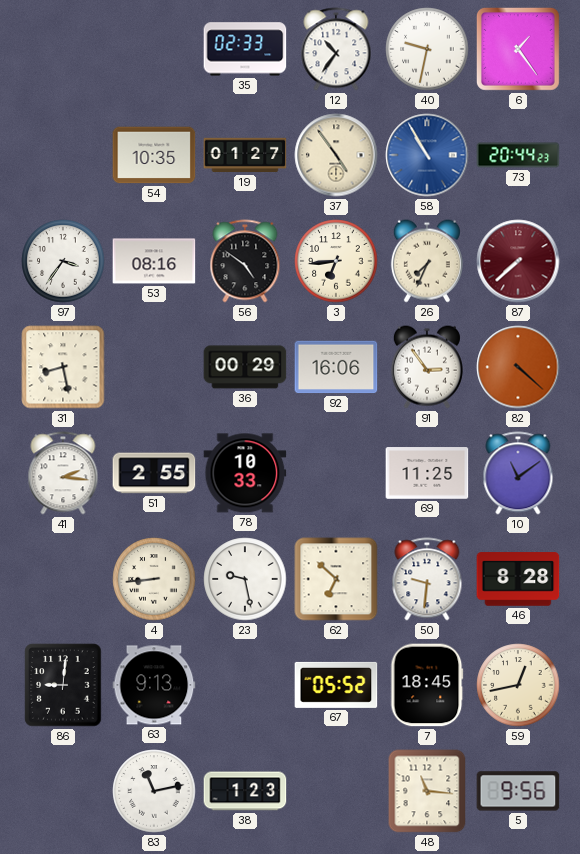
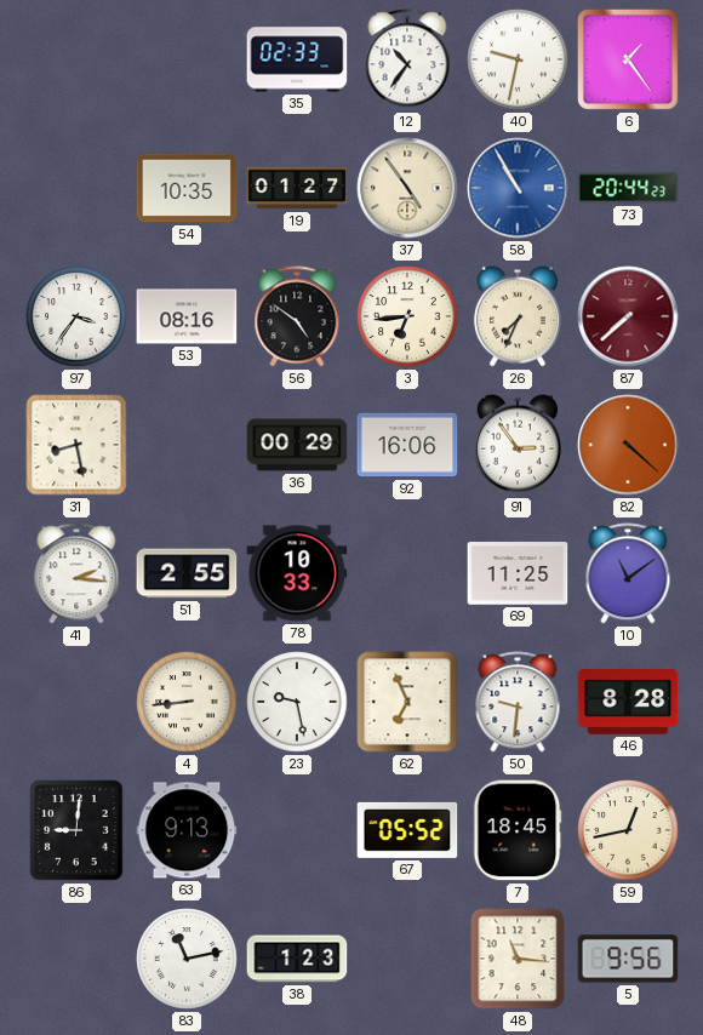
62: 6:52 -> 6:56 (407, 702)
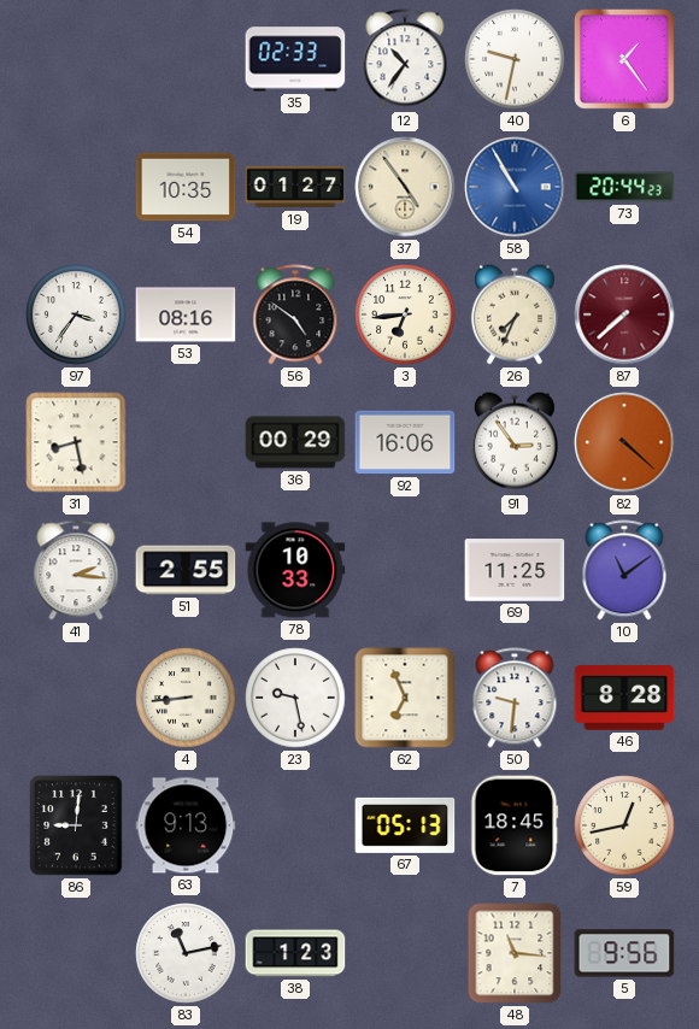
67: 05:52 -> 05:13 (405, 825)
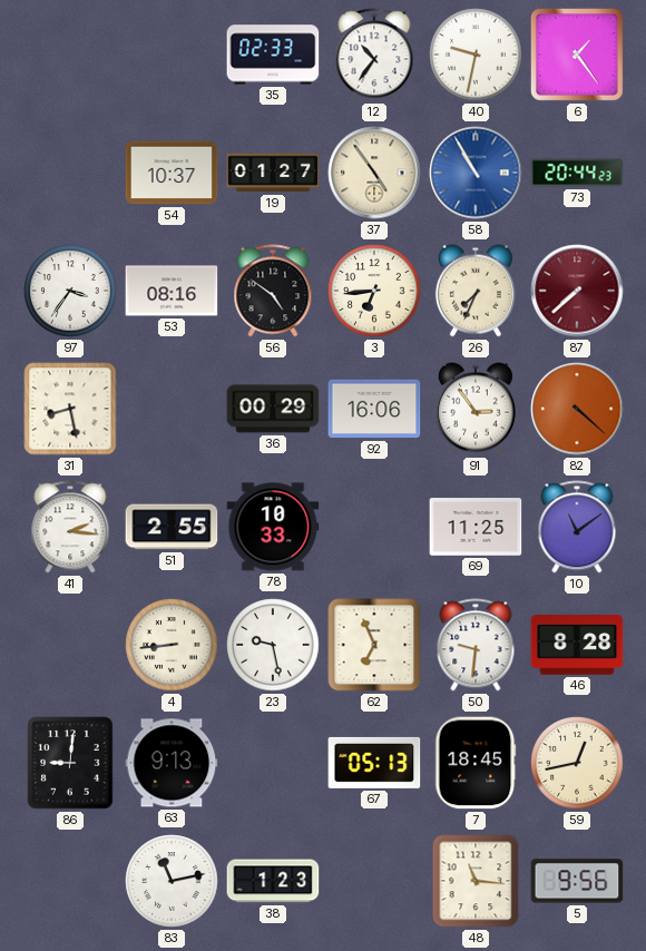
54: 10:35 -> 10:37 (172, 173)
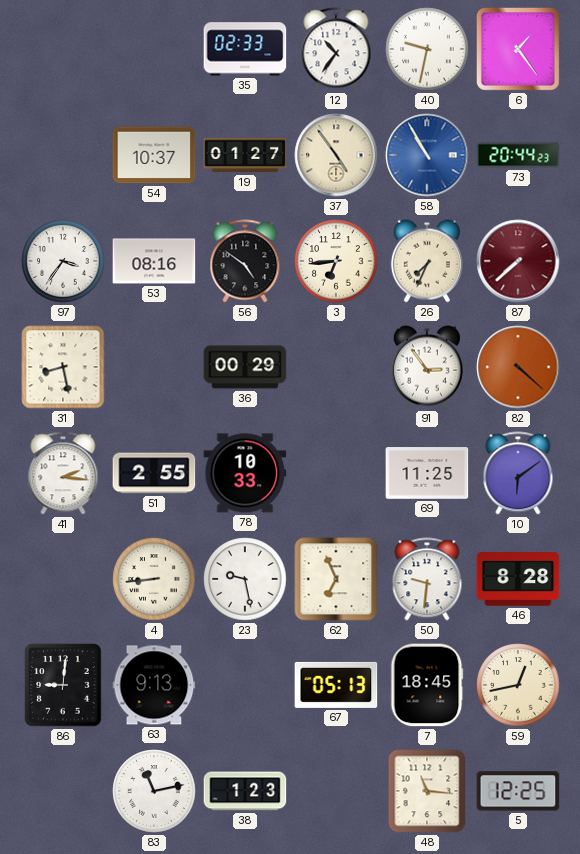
92: 16:06 -> none (374, 409)
10: 11:09 -> 6:09 (518, 473)
5: 9:56 -> 12:25 (518, 791)
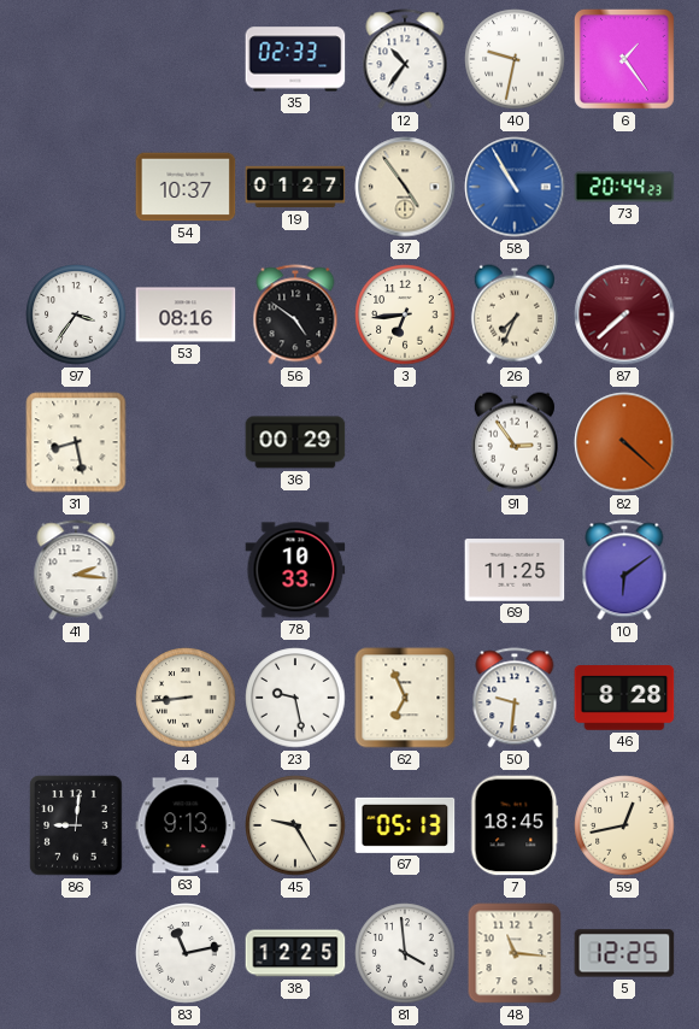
51: 2:55 -> none (154, 473)
45: none -> 9:25 (295, 825)
38: 1:23 -> 12:25 (295, 953)
81: none -> 3:59 (405, 953)
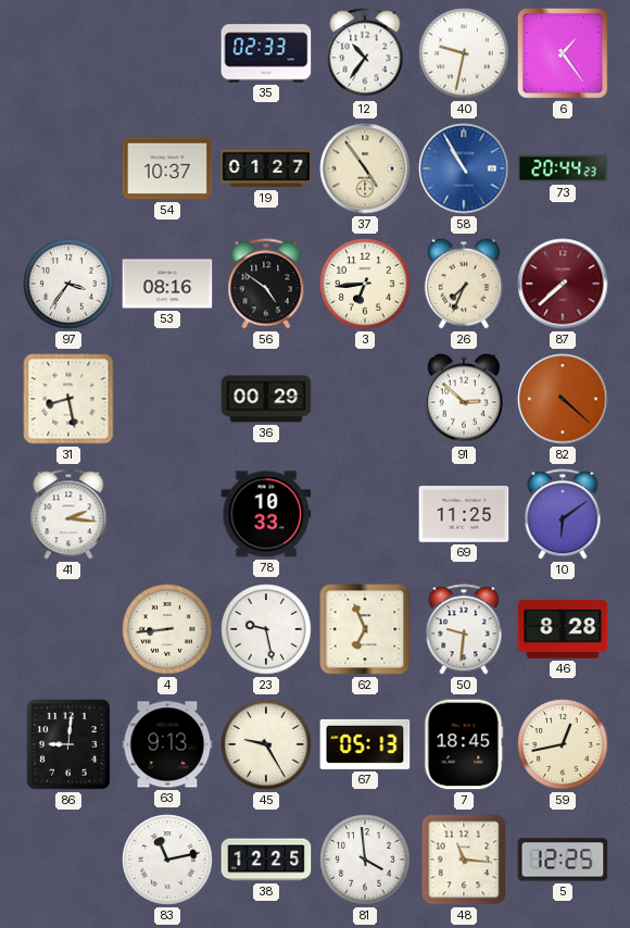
91: 2:54 -> 2:52 (464, 399)
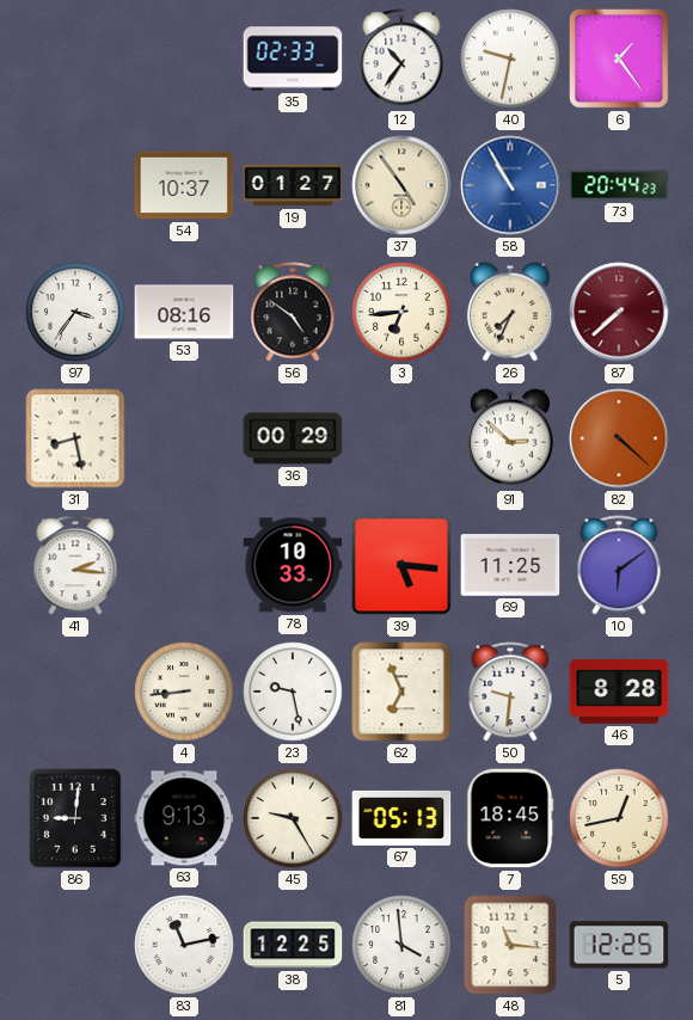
39: none -> 5:16 (401, 565)
